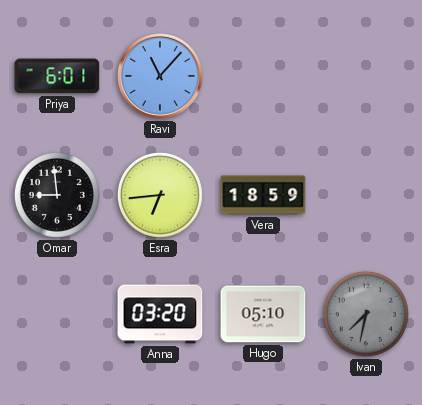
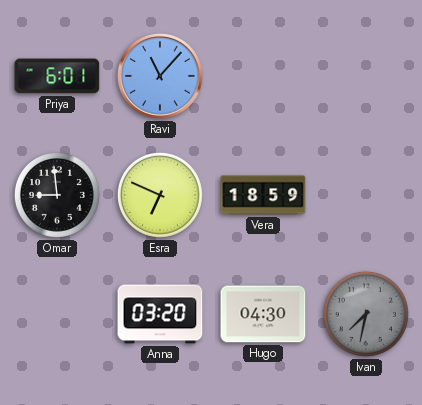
Esra: 6:44 -> 6:49 (160, 195)
Hugo: 05:10 -> 04:30 (263, 314)
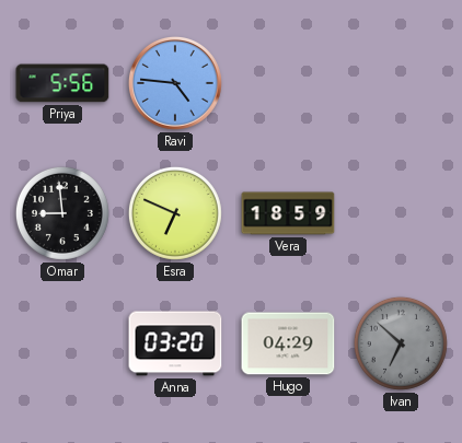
Priya: 6:01 -> 5:56 (62, 83)
Ravi: 11:07 -> 4:46 (175, 83)
Hugo: 04:30 -> 04:29 (288, 343)
Ivan: 7:32 -> 6:52 (401, 343)
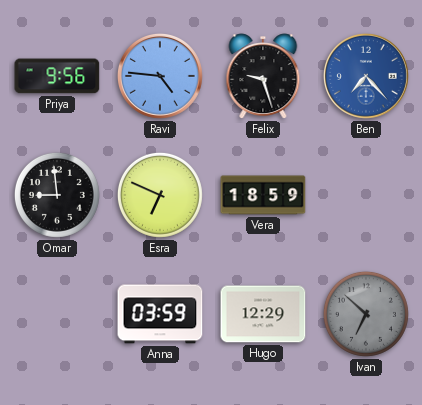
Priya: 5:56 -> 9:56 (57, 76)
Felix: none -> 9:27 (263, 76)
Ben: none -> 7:23 (366, 76)
Anna: 03:20 -> 03:59 (160, 314)
Hugo: 04:29 -> 12:29 (263, 314)
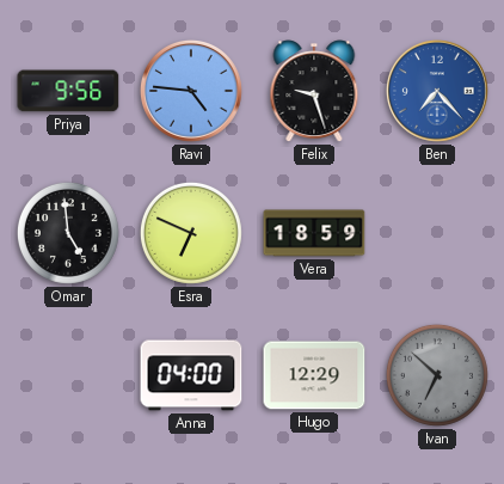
Omar: 8:59 -> 4:59 (68, 233)
Anna: 03:59 -> 04:00 (191, 375)
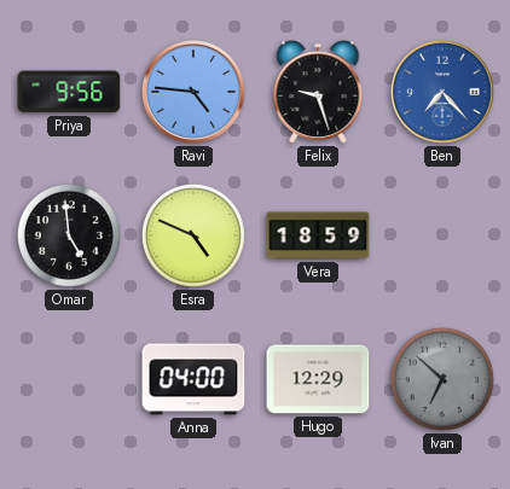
Esra: 6:49 -> 4:49 (193, 235)
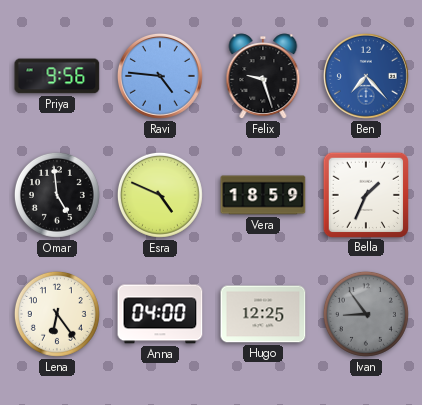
Bella: none -> 1:34 (365, 194)
Lena: none -> 6:24 (57, 314)
Hugo: 12:29 -> 12:25 (263, 314)
Ivan: 6:52 -> 8:54 (366, 314)
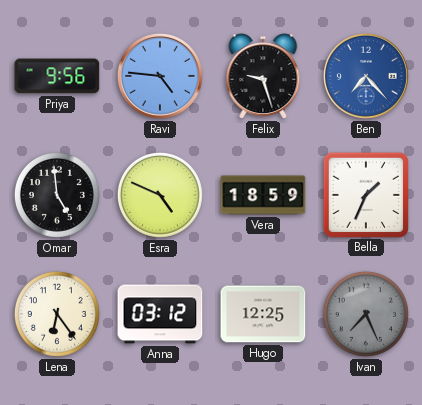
Anna: 04:00 -> 03:12 (160, 314)
Ivan: 8:54 -> 7:26 (366, 314)
